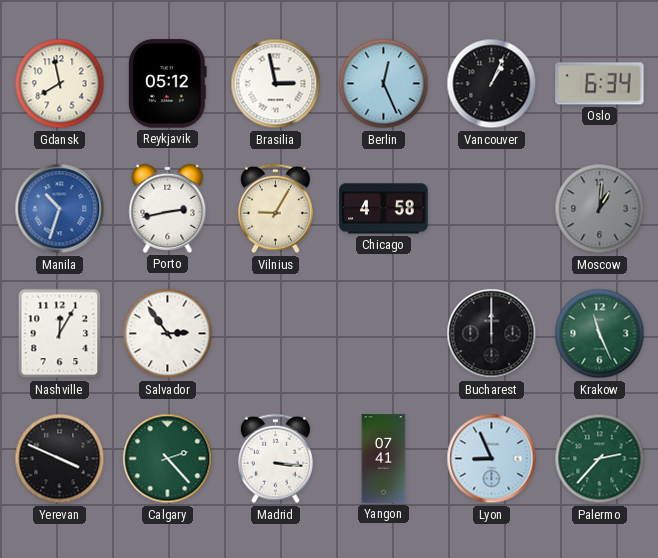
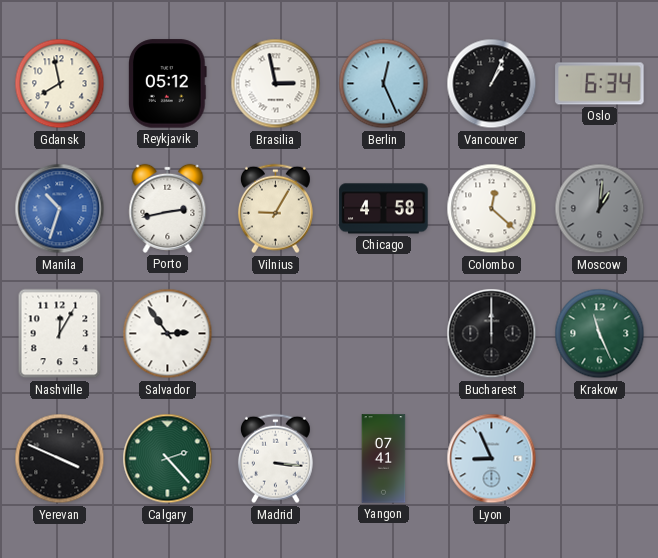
Colombo: none -> 12:22 (492, 209)
Palermo: 2:37 -> none (600, 459)
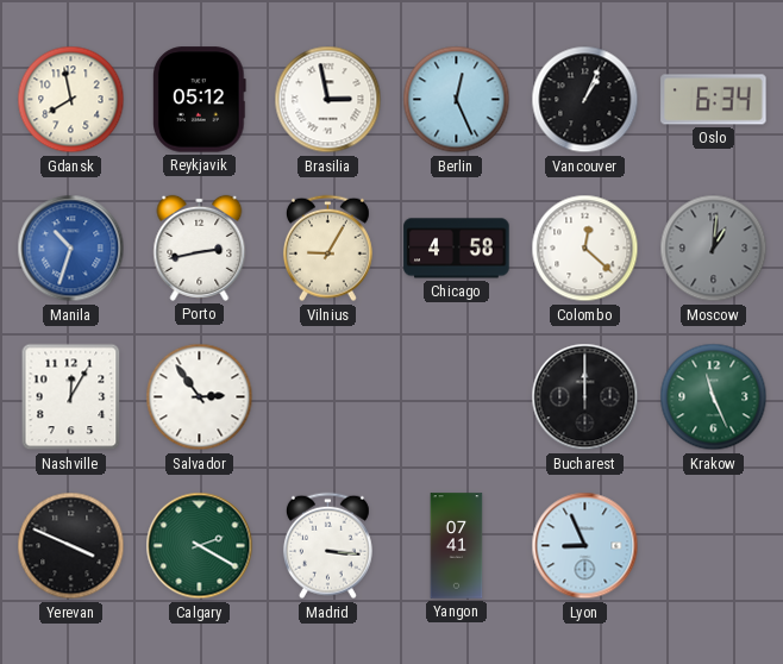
Calgary: 2:23 -> 2:20 (200, 546)
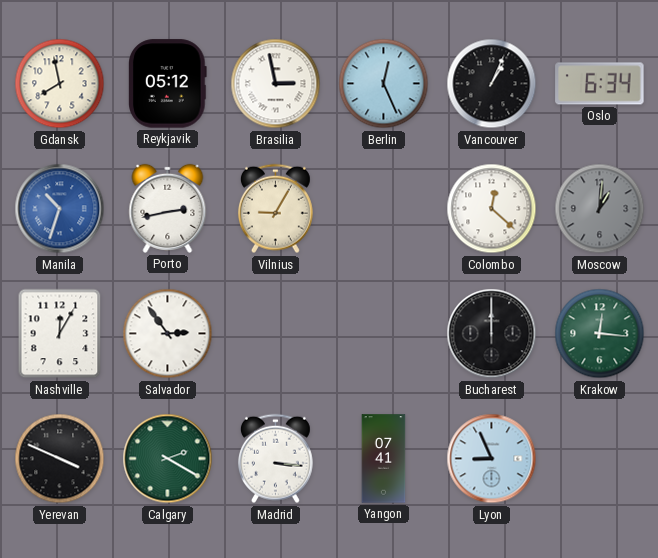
Chicago: 4:58 -> none (457, 249)
Krakow: 11:26 -> 12:16 (600, 334)
